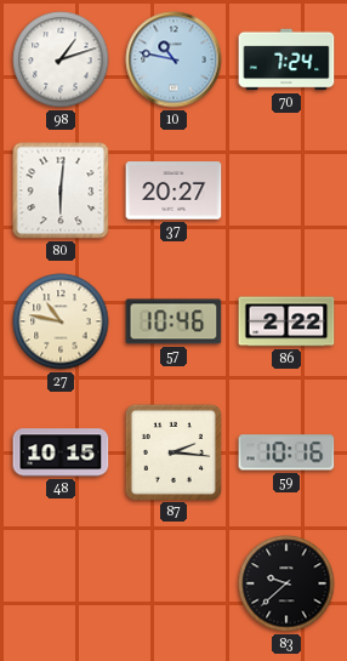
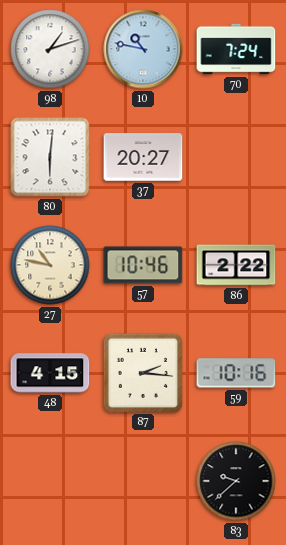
48: 10:15 -> 4:15 (50, 373)
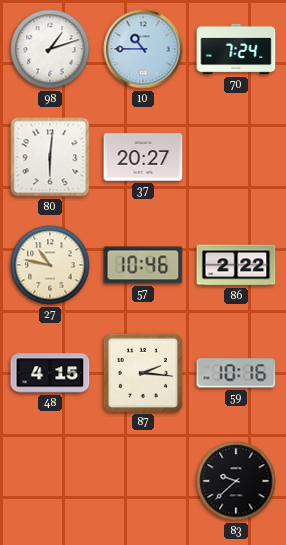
10: 10:47 -> 10:45 (143, 49)
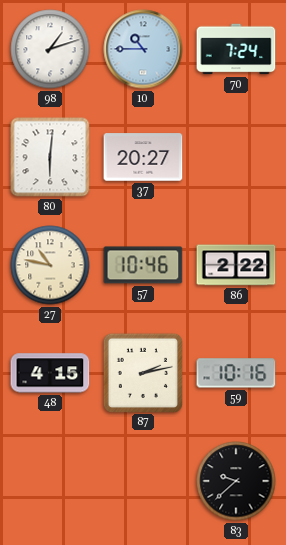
87: 2:16 -> 2:13 (142, 372)
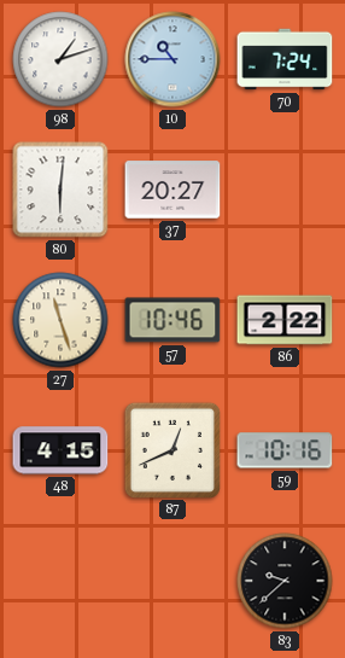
27: 10:47 -> 11:27 (60, 320)
87: 2:13 -> 12:41 (171, 449)
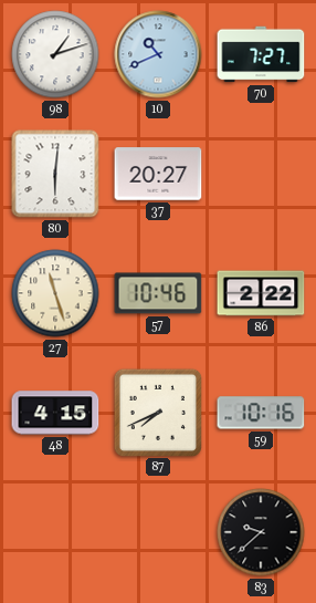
10: 10:45 -> 10:41 (158, 54)
70: 7:24 -> 7:27 (261, 54)
87: 12:41 -> 7:41 (157, 412)
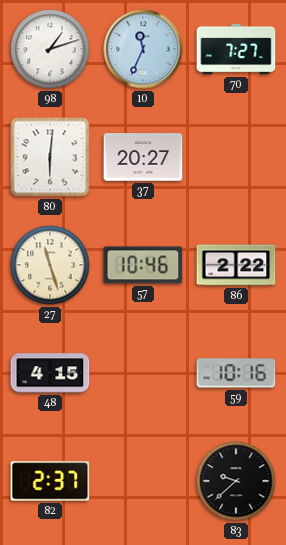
10: 10:41 -> 11:34 (143, 49)
87: 7:41 -> none (157, 412)
82: none -> 2:37 (50, 481)
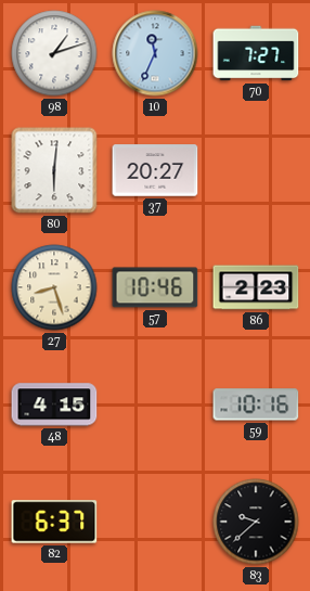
27: 11:27 -> 8:27 (54, 287)
86: 2:22 -> 2:23 (256, 287)
82: 2:37 -> 6:37 (54, 522)
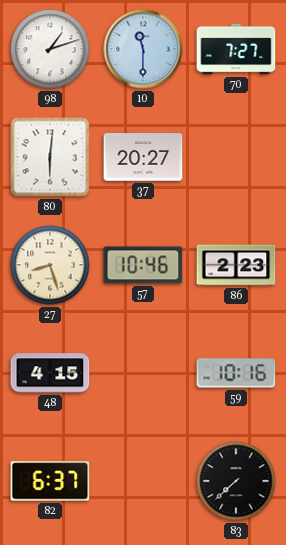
10: 11:34 -> 11:30 (143, 49)
83: 9:38 -> 7:38 (236, 481)
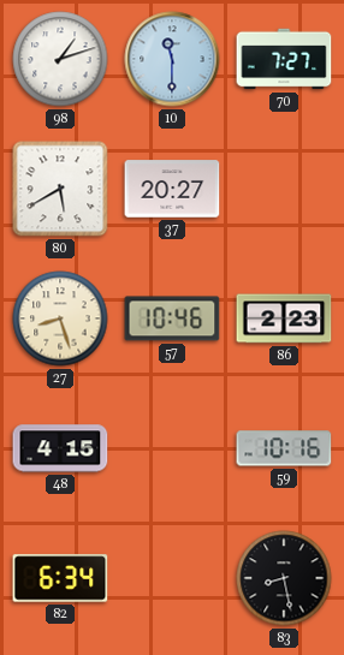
80: 6:01 -> 5:40 (60, 189)
82: 6:37 -> 6:34 (60, 578)
83: 7:38 -> 8:28 (284, 578)
